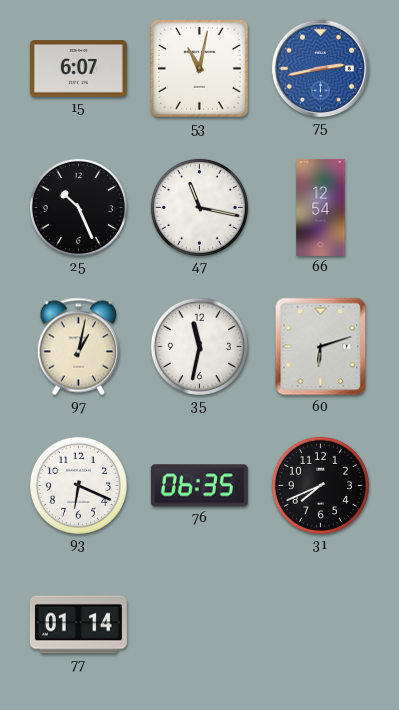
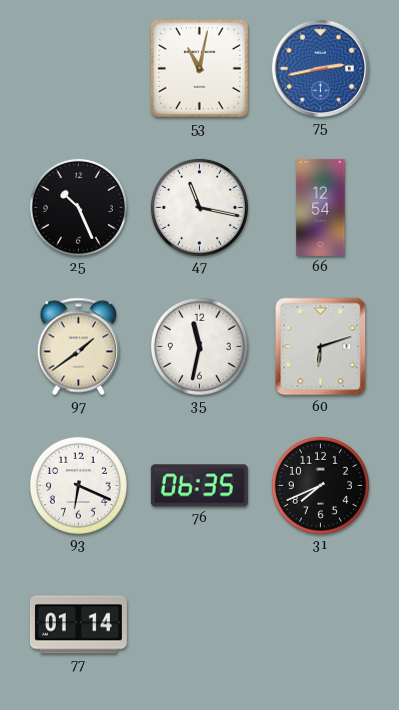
15: 6:07 -> none (78, 69)
97: 1:02 -> 1:39 (79, 347)
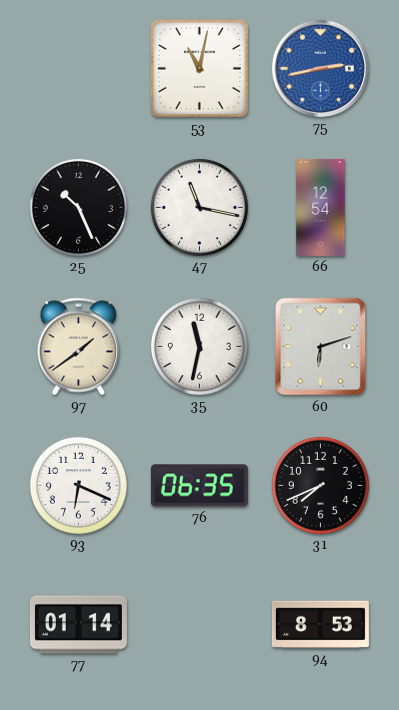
94: none -> 8:53 (320, 625)
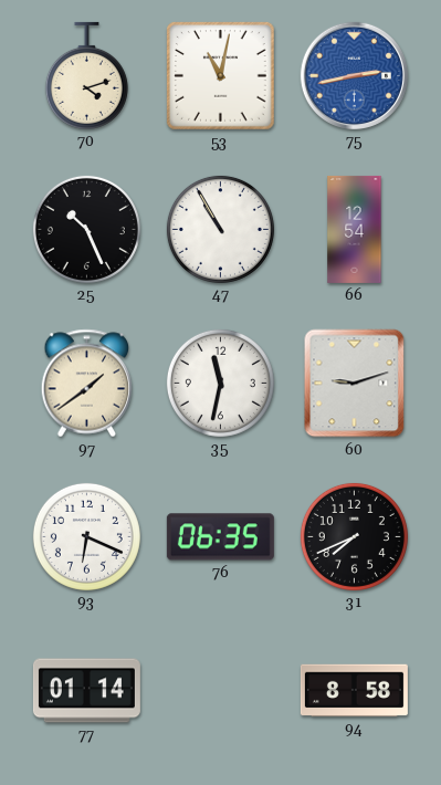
70: none -> 4:12 (86, 75)
47: 11:17 -> 10:55 (220, 229)
60: 6:12 -> 9:12 (355, 384)
94: 8:53 -> 8:58 (354, 691)
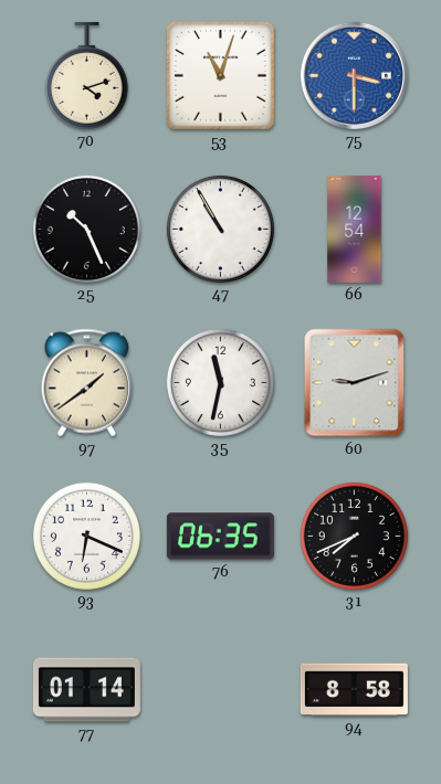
53: 11:02 -> 11:03 (221, 76)
75: 2:43 -> 3:30 (354, 75)
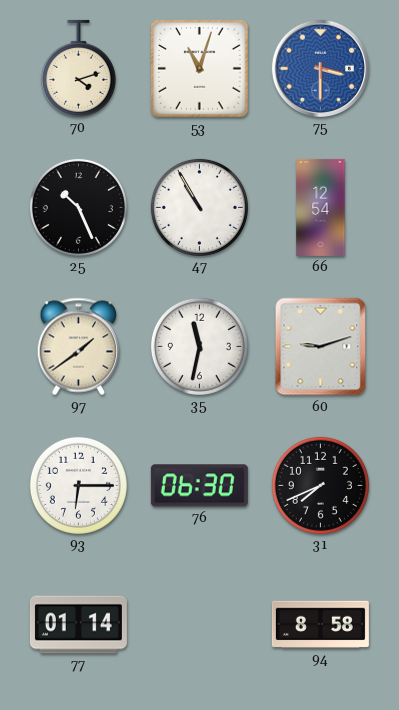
93: 6:19 -> 6:15 (78, 485)
76: 06:35 -> 06:30 (199, 486)
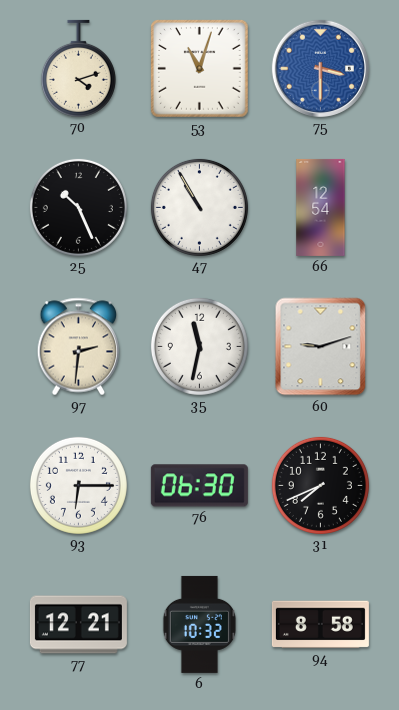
97: 1:39 -> 2:31 (79, 347)
77: 01:14 -> 12:21 (78, 625)
6: none -> 10:32 (199, 624)
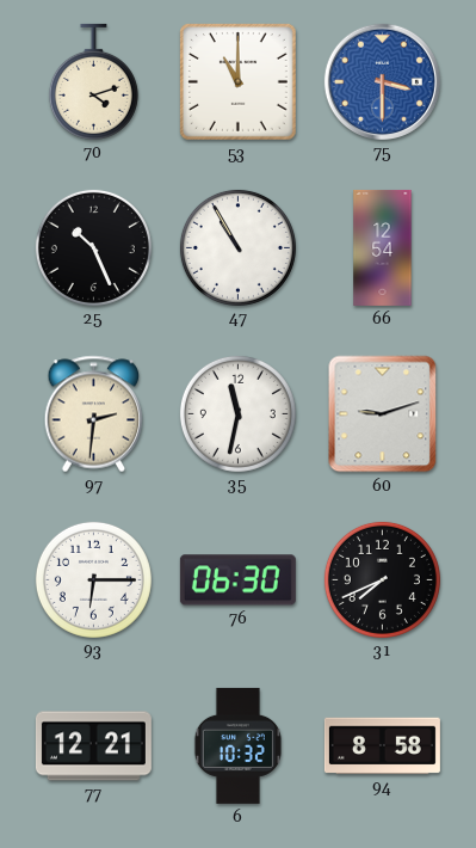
53: 11:03 -> 11:00 (239, 82)
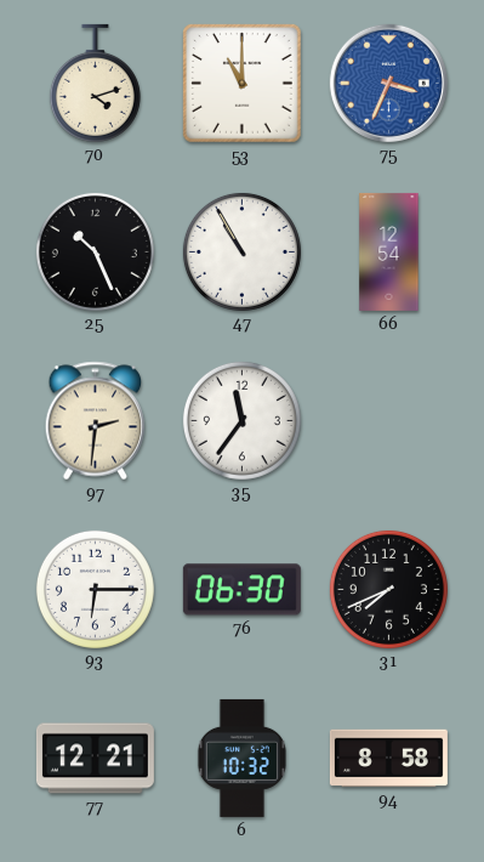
75: 3:30 -> 3:34 (388, 83)
35: 11:32 -> 11:36 (241, 420)
60: 9:12 -> none (383, 414)
